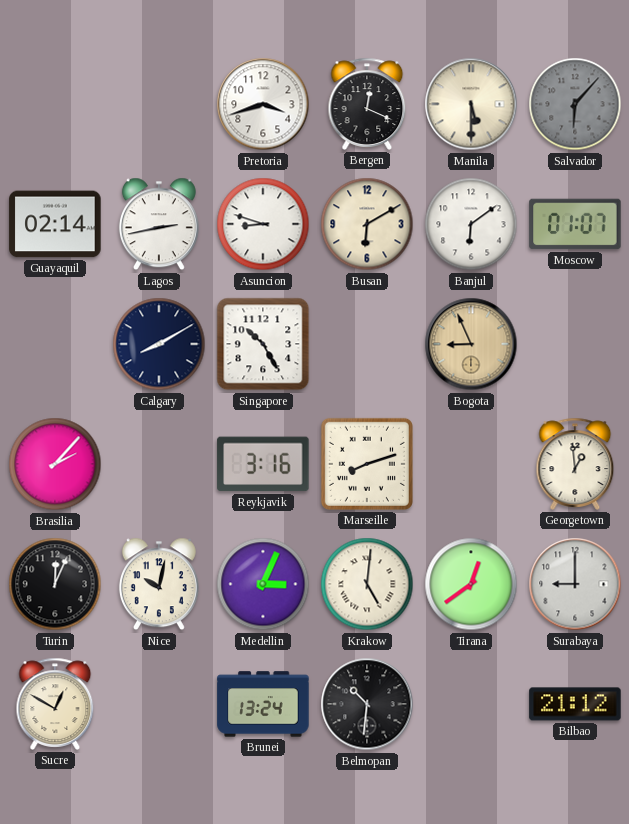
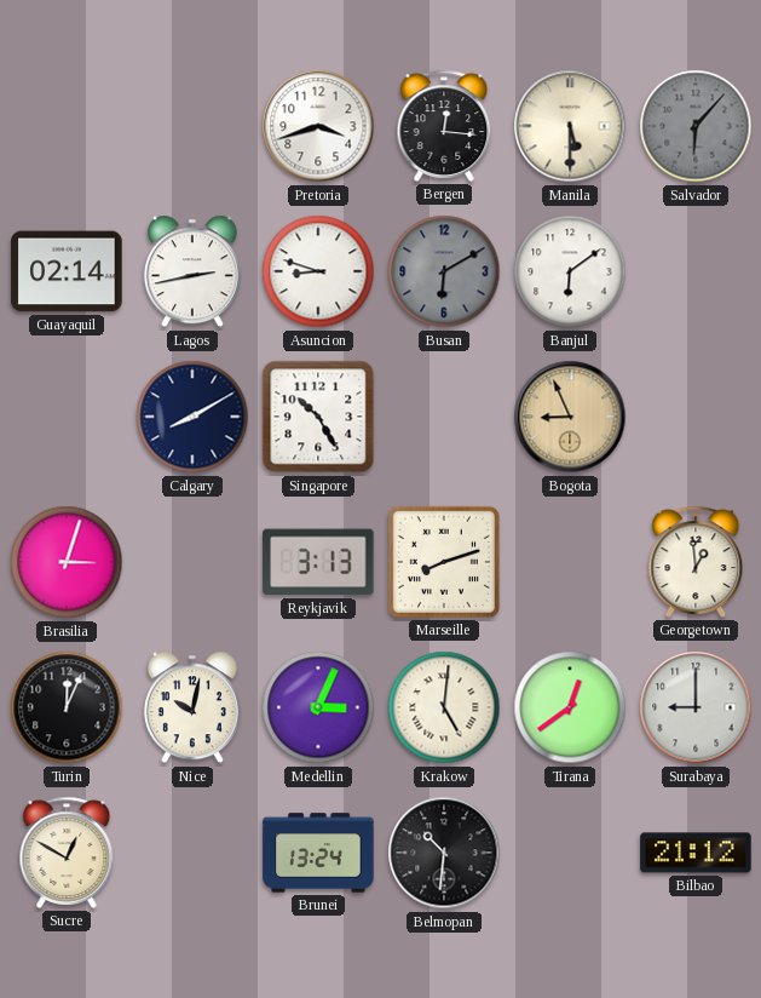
Bergen: 12:19 -> 12:16 (444, 126)
Busan dial: cream -> grey (444, 271)
Moscow: 01:07 -> none (575, 224)
Brasilia: 2:07 -> 3:03 (67, 562)
Reykjavik: 3:16 -> 3:13 (318, 562)
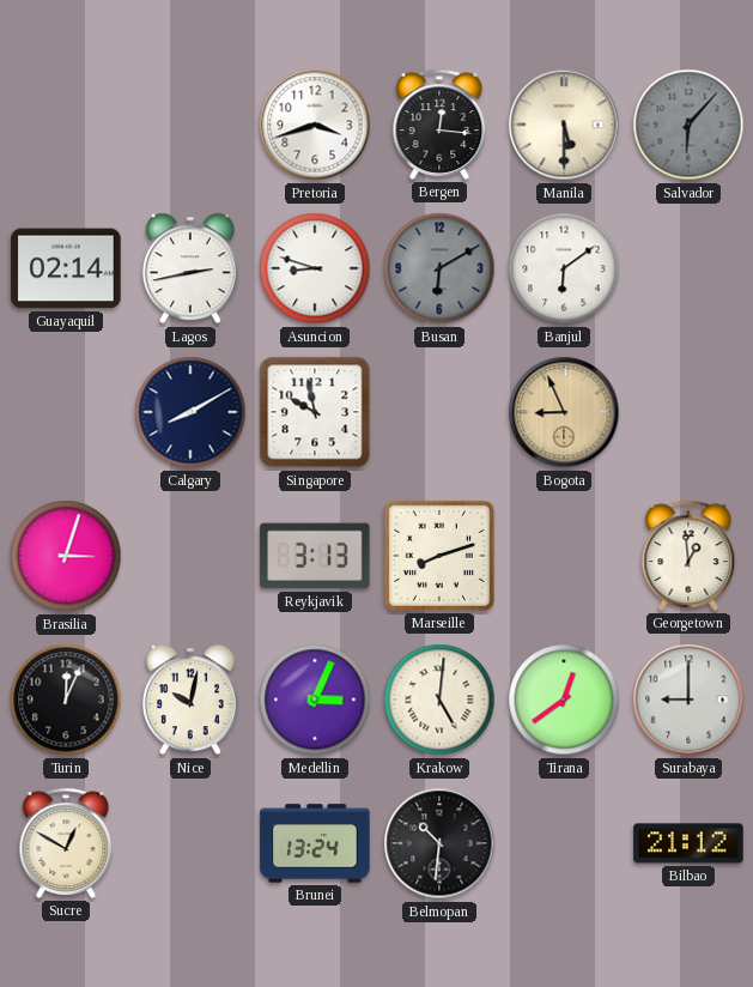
Singapore: 10:25 -> 9:58 (315, 412)
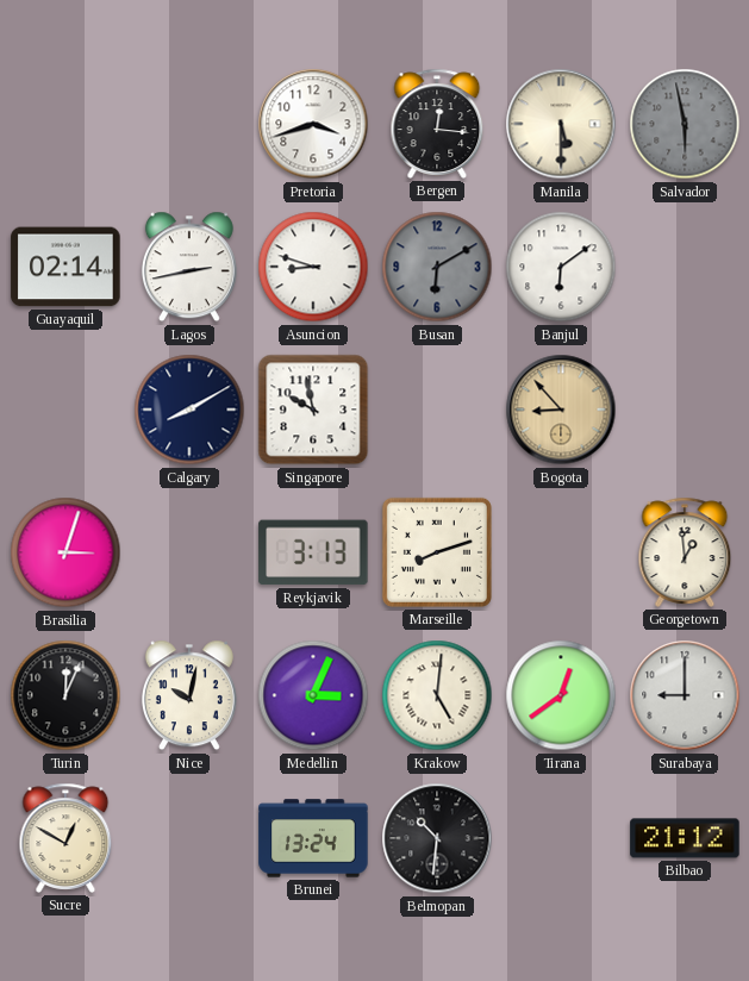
Salvador: 6:07 -> 5:58 (685, 124)
Bogota: 8:56 -> 8:53 (561, 410)
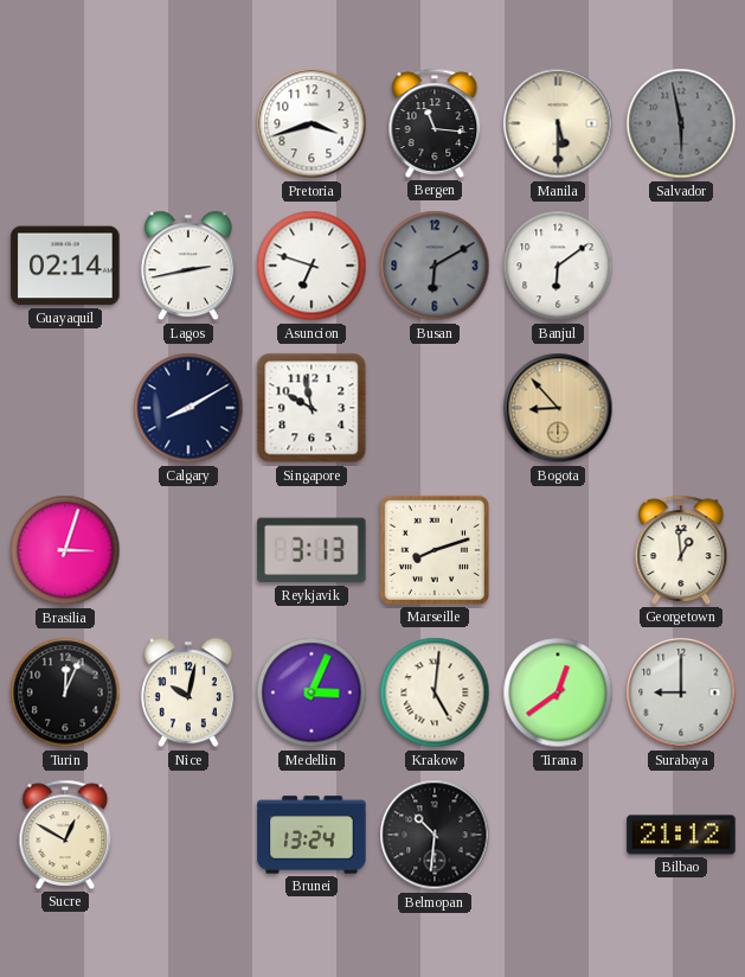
Bergen: 12:16 -> 11:16 (435, 123)
Asuncion: 8:48 -> 6:48 (312, 266)
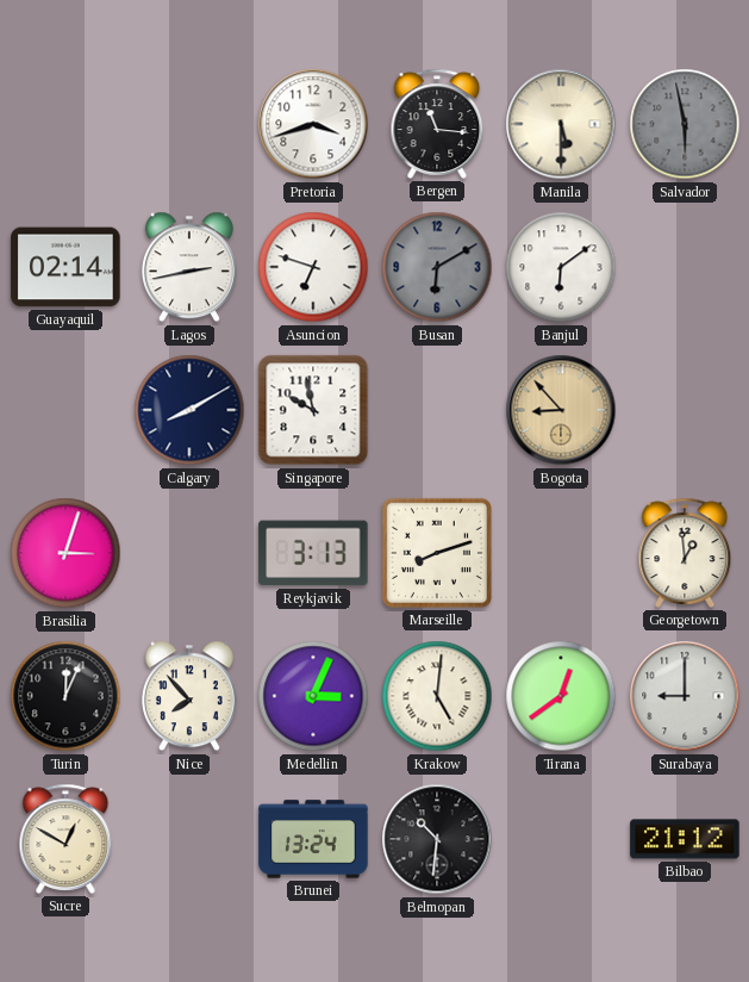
Nice: 10:02 -> 7:53 (189, 696)
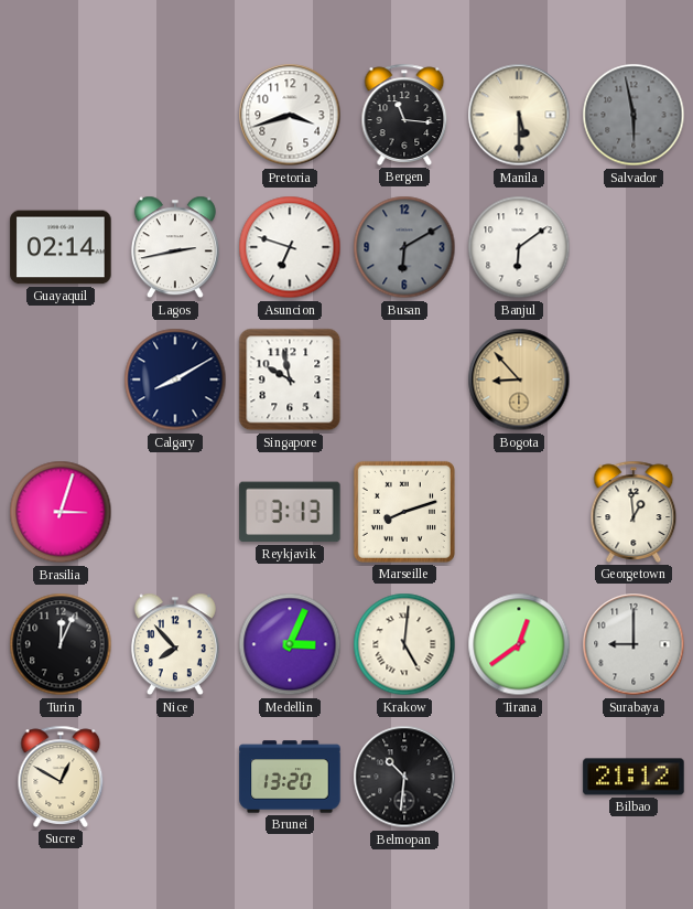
Brunei: 13:24 -> 13:20 (290, 777)
